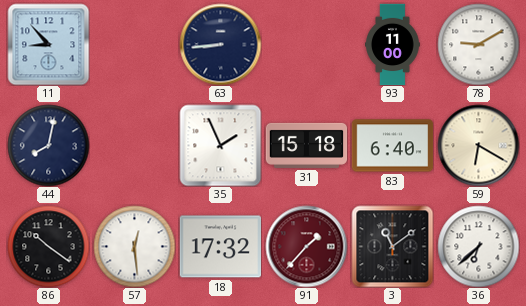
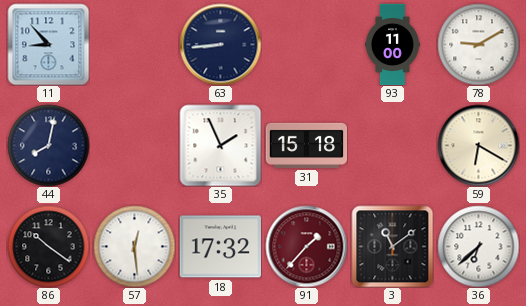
83: 6:40 -> none (392, 146)
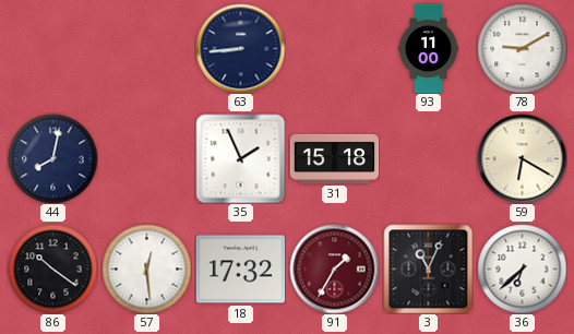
11: 8:53 -> none (48, 44)
91: 1:37 -> 1:35 (334, 269)
3: 11:09 -> 11:04 (428, 269)
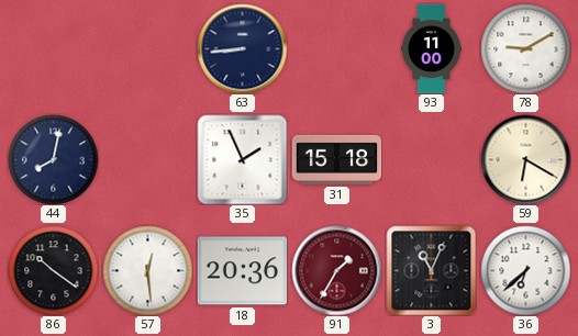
18: 17:32 -> 20:36 (242, 271)
